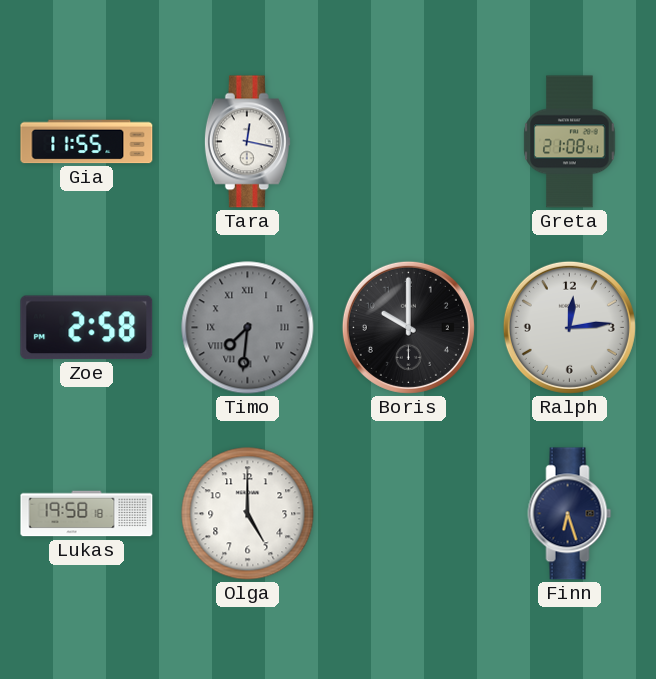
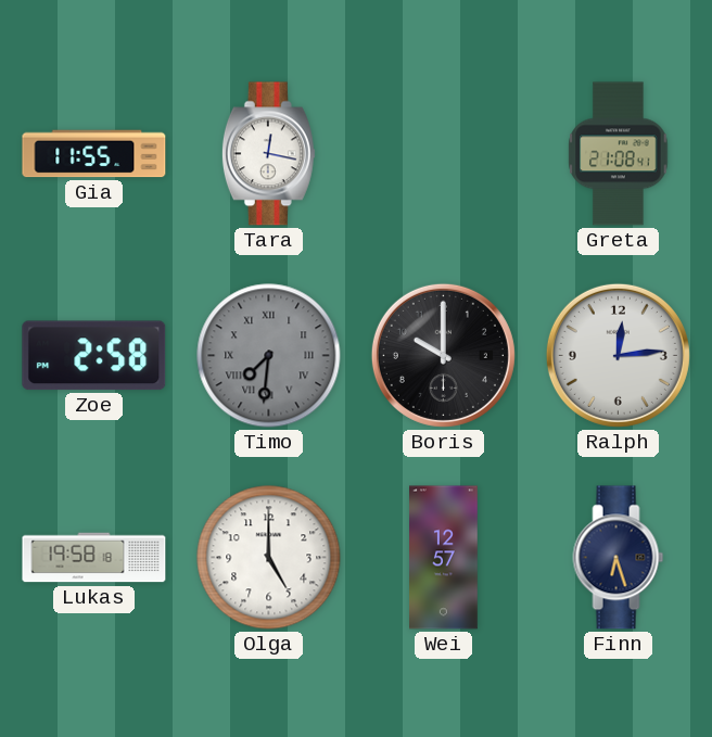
Wei: none -> 12:57 (444, 558)
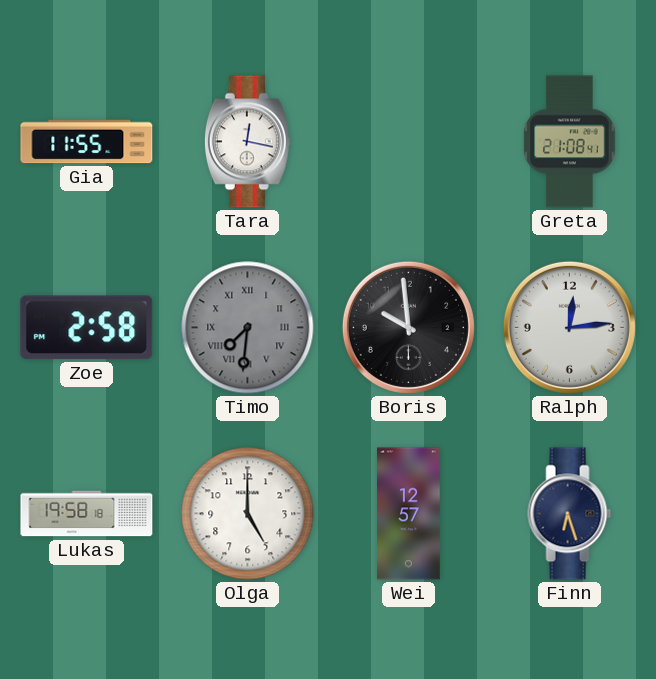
Boris: 10:00 -> 9:59 (408, 327)
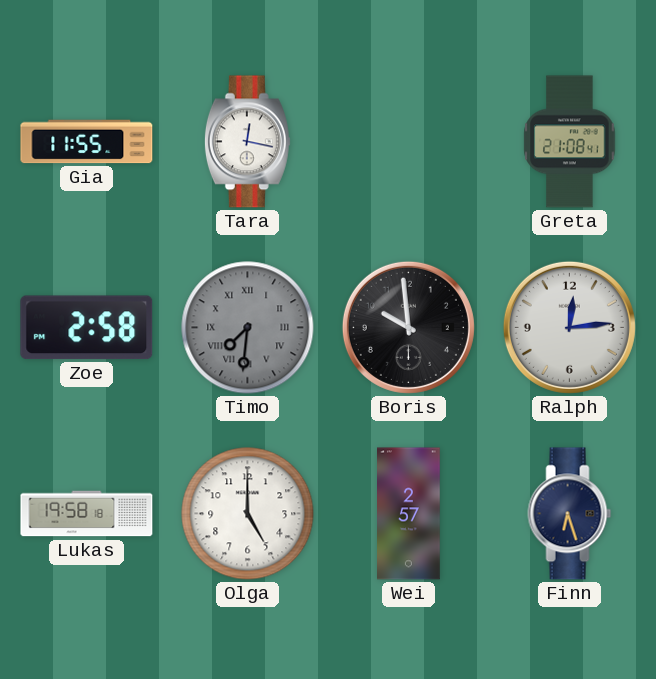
Wei: 12:57 -> 2:57 (409, 514)
